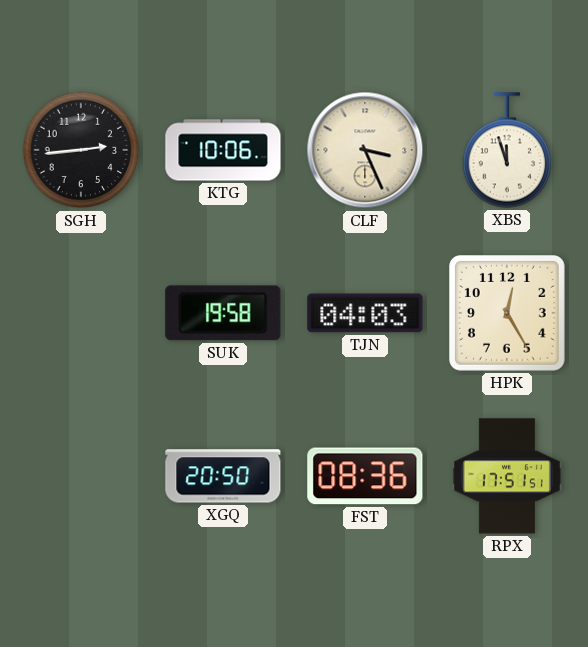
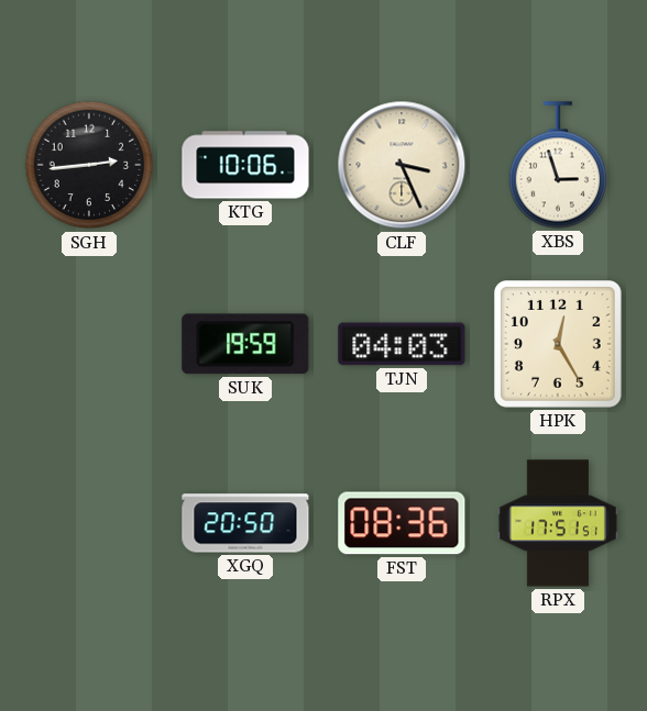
XBS: 11:57 -> 2:57 (558, 165)
SUK: 19:58 -> 19:59 (245, 344)
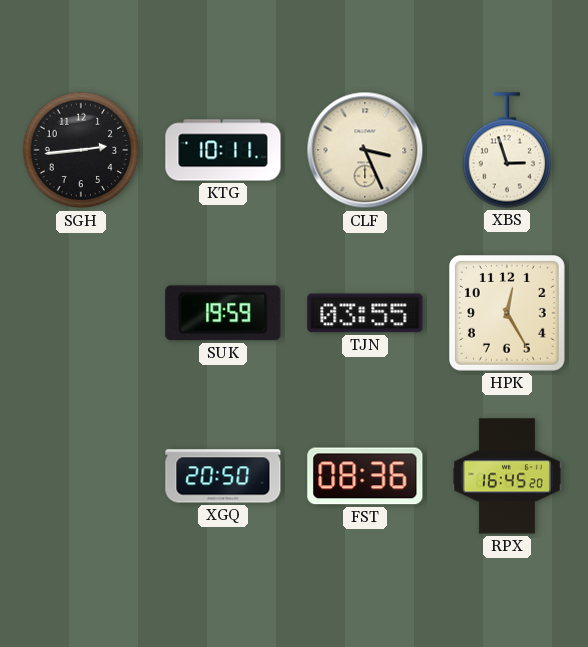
KTG: 10:06 -> 10:11 (223, 150)
TJN: 04:03 -> 03:55 (365, 313)
RPX: 17:51 -> 16:45 (507, 476)
